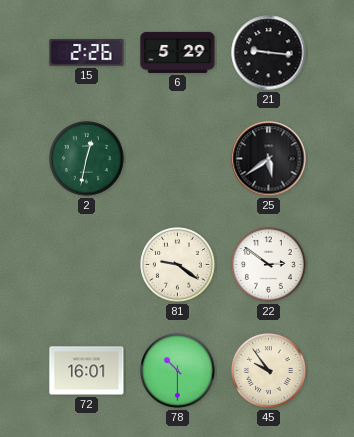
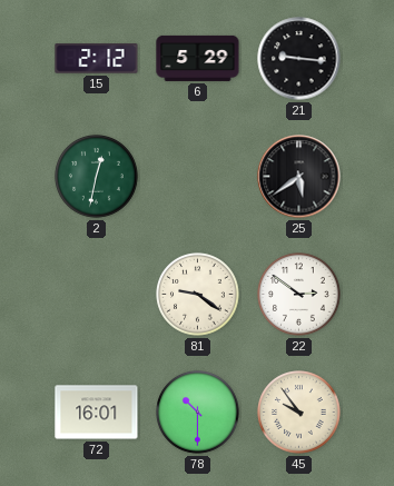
15: 2:26 -> 2:12 (97, 59)
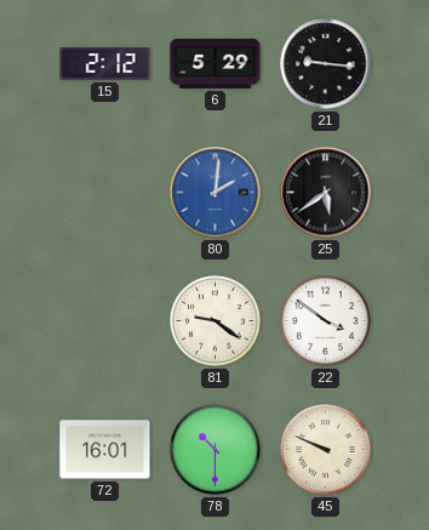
2: 12:32 -> none (97, 177)
80: none -> 2:01 (216, 193)
22: 2:51 -> 3:51 (326, 321)
45: 9:54 -> 9:49 (326, 450)
